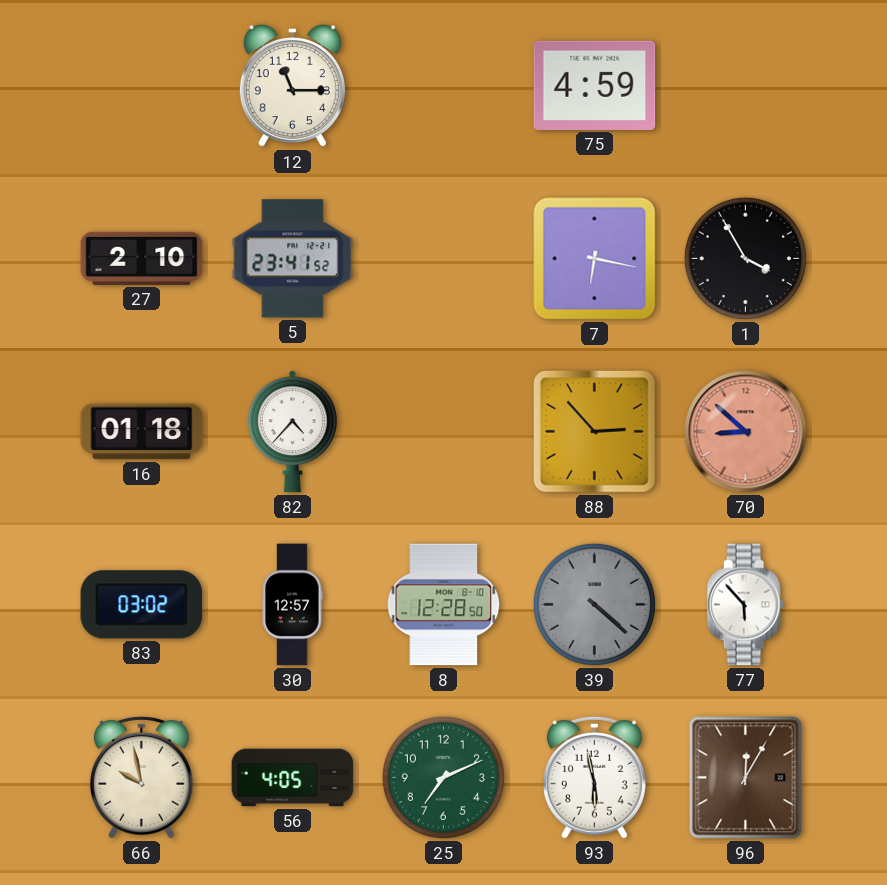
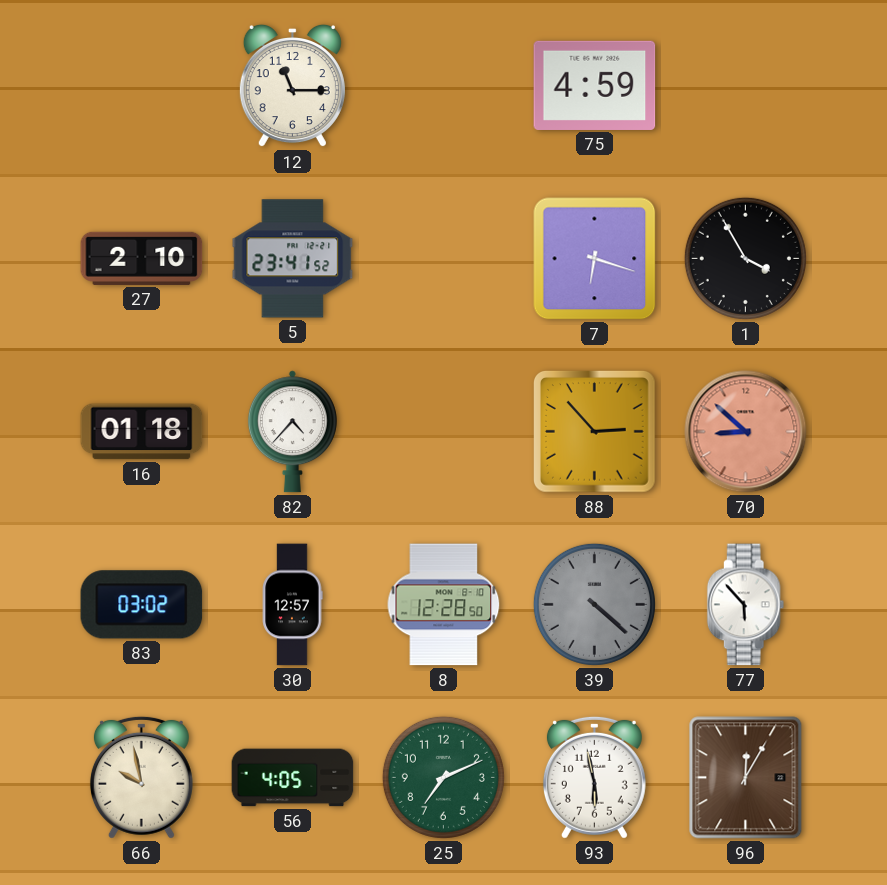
7: 6:17 -> 6:18 (595, 259)
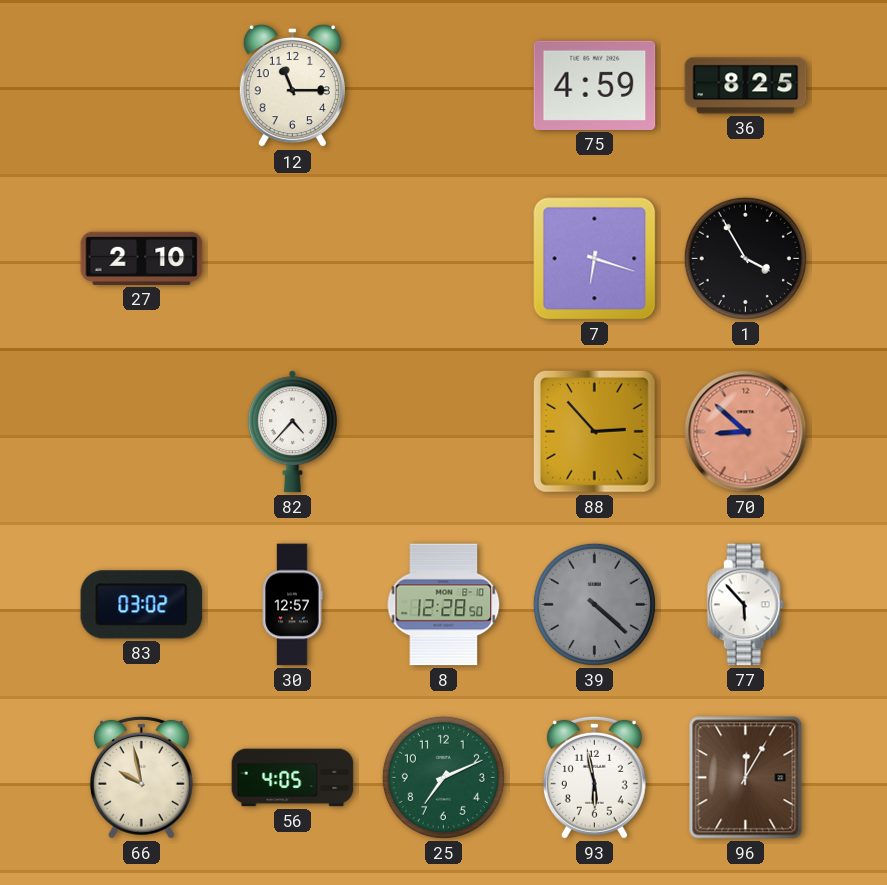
36: none -> 8:25 (746, 86)
5: 23:41 -> none (293, 259)
16: 01:18 -> none (142, 432)
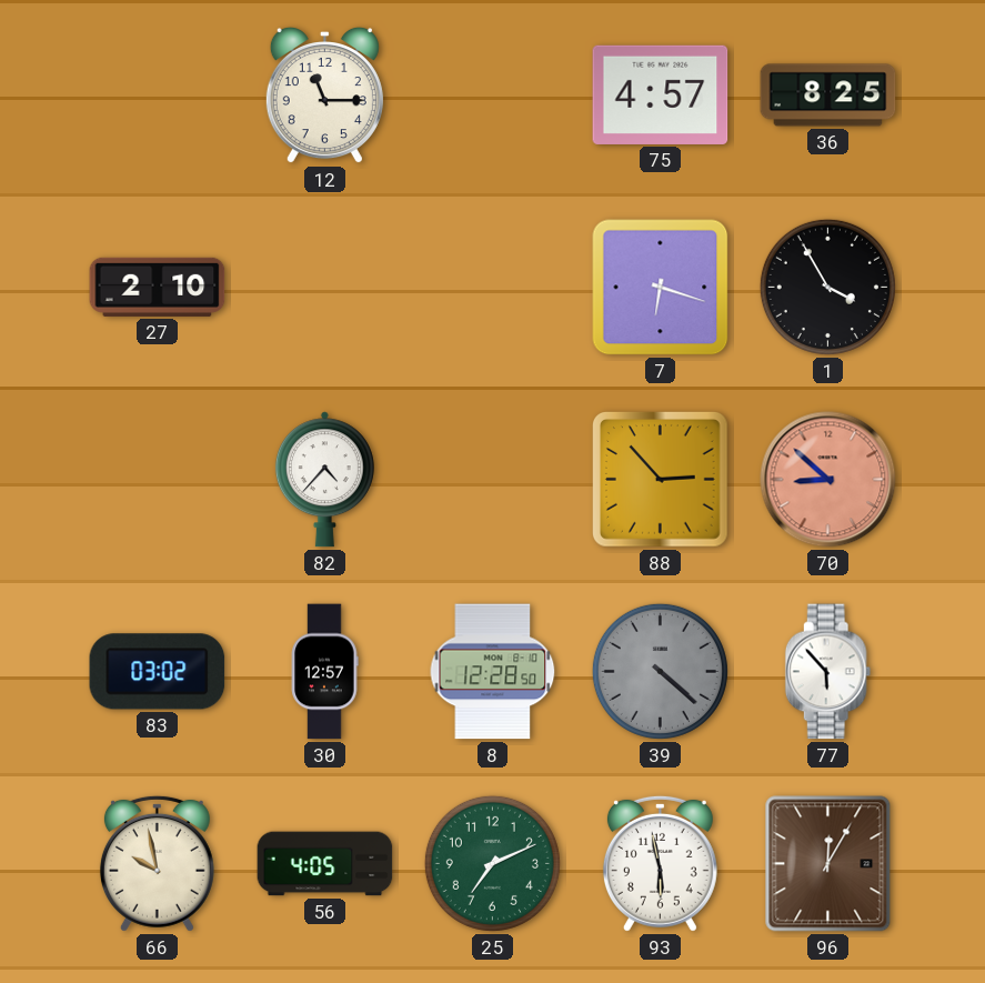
75: 4:59 -> 4:57 (661, 94)
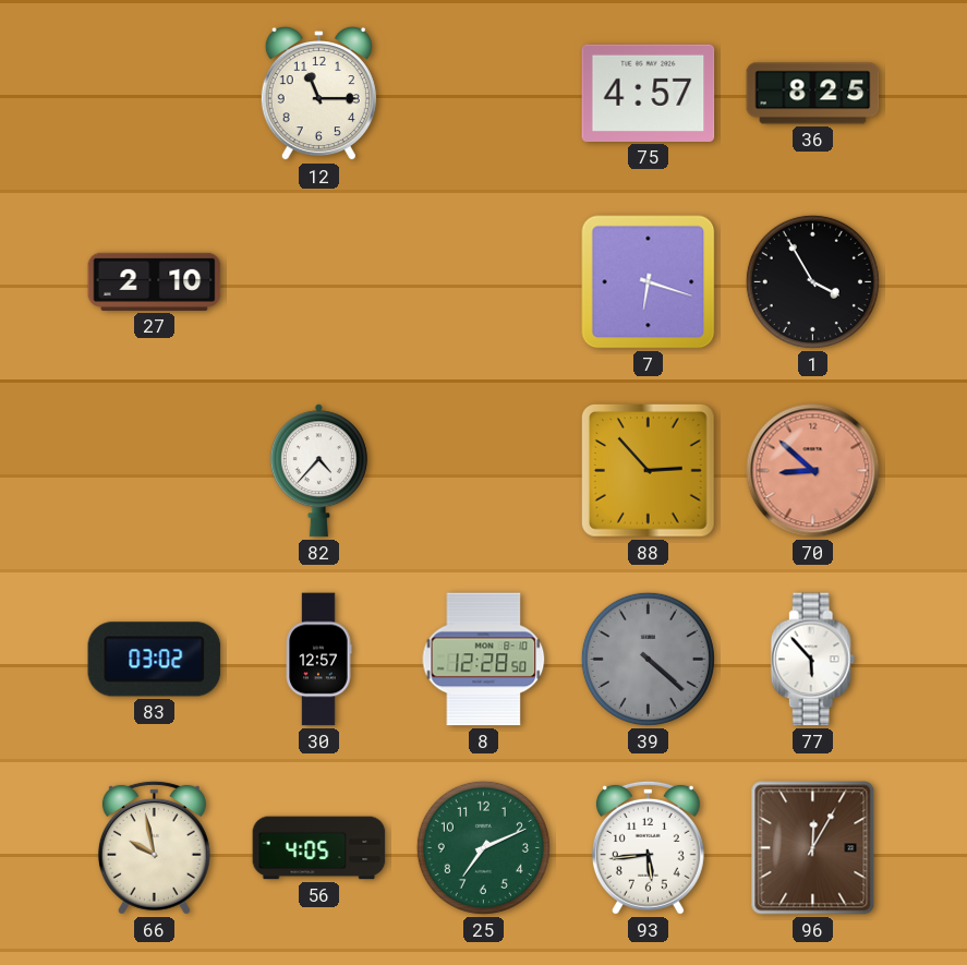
93: 5:58 -> 5:44 (648, 847)
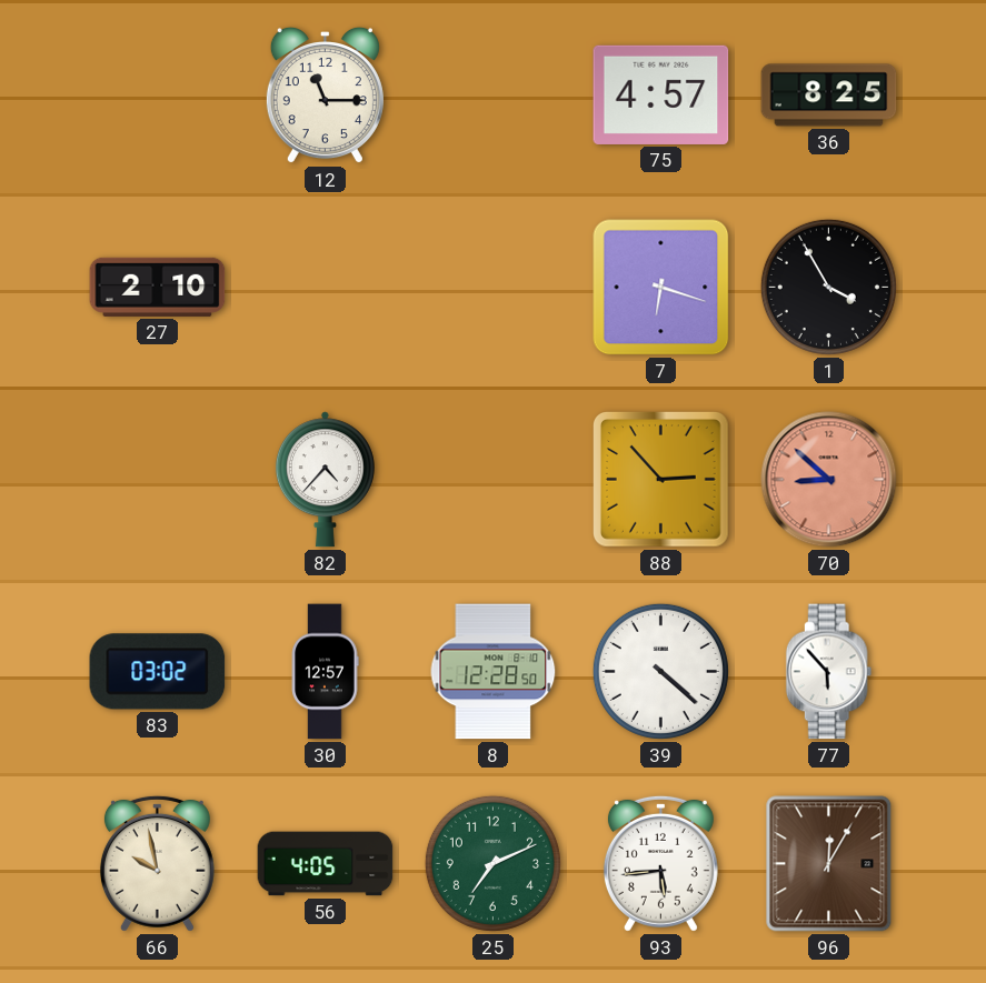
39 dial: grey -> white (660, 671)
